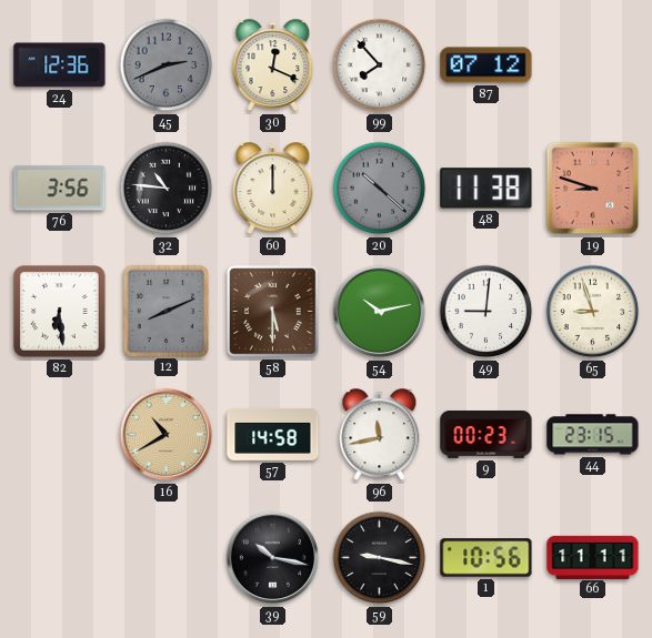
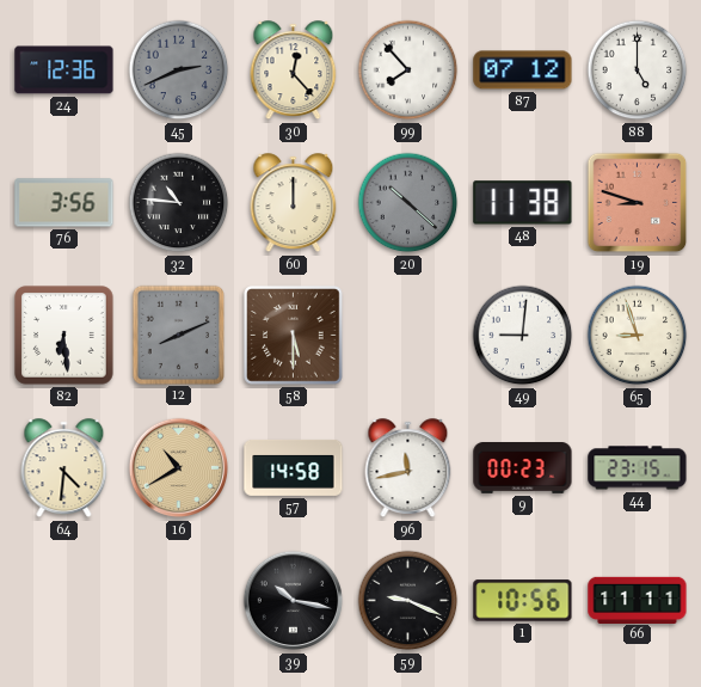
30: 12:19 -> 12:23 (294, 70)
88: none -> 5:00 (638, 70)
54: 10:13 -> none (380, 312)
64: none -> 4:31 (64, 468)
59: 9:17 -> 9:19 (408, 601)
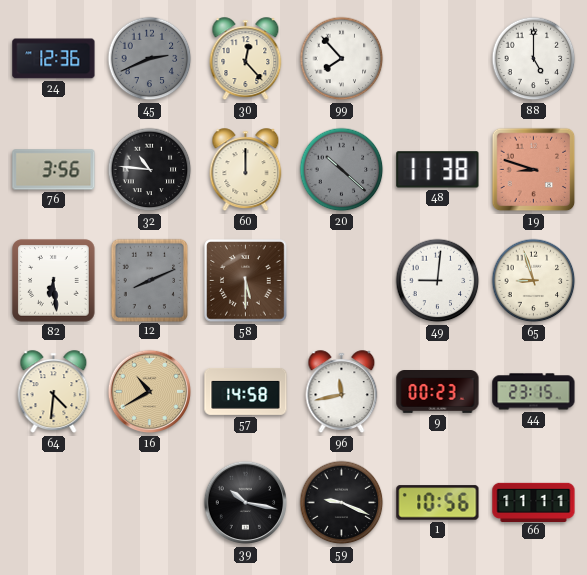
87: 07:12 -> none (523, 70)
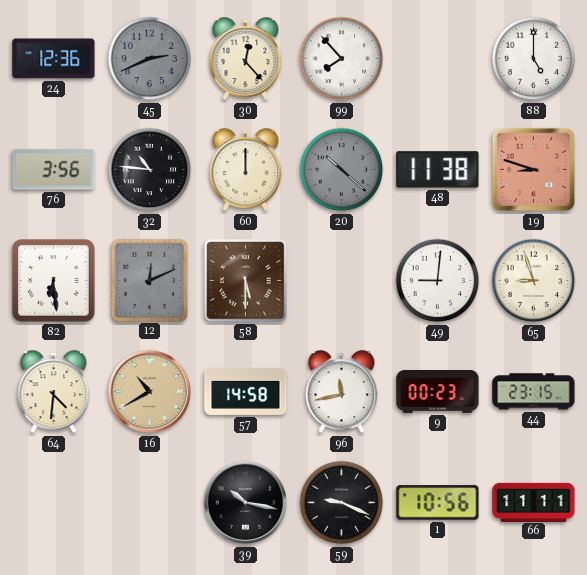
12: 8:11 -> 12:11 (149, 280)
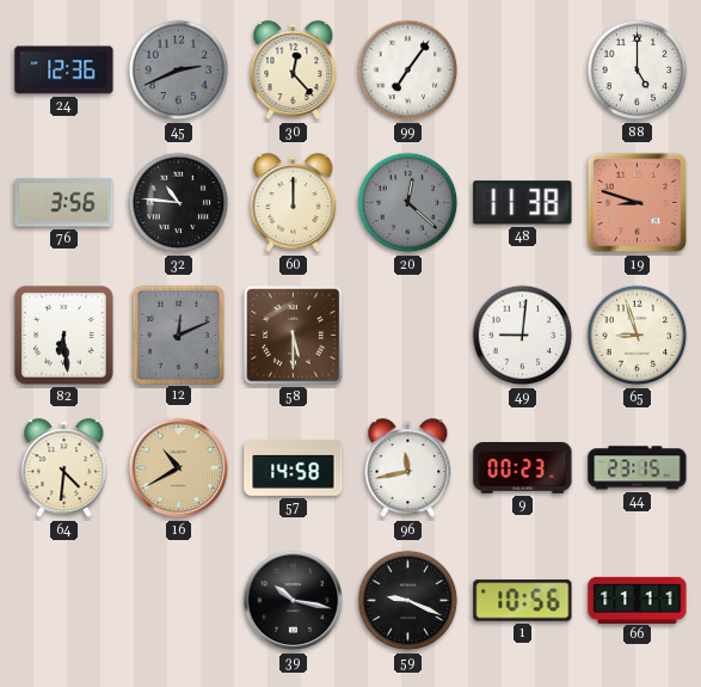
99: 7:53 -> 7:06 (408, 70)
20: 10:22 -> 12:22 (408, 203)
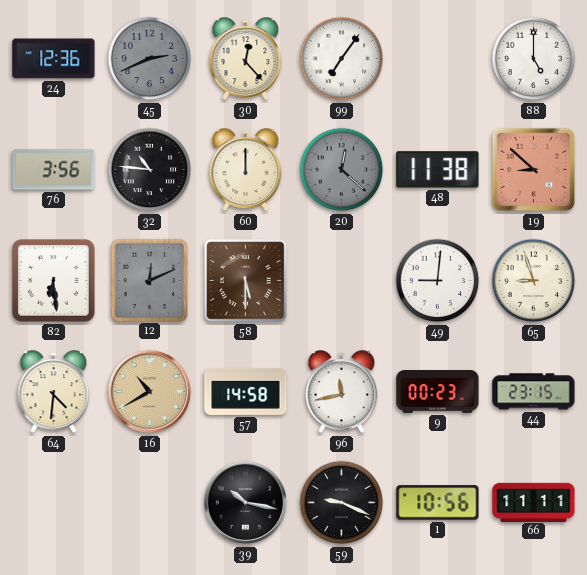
19: 8:48 -> 8:52 (534, 170)
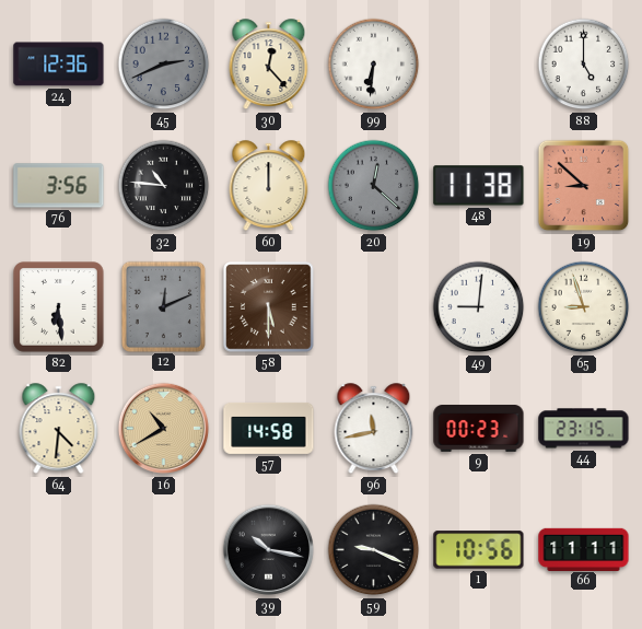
99: 7:06 -> 6:31 (374, 65)
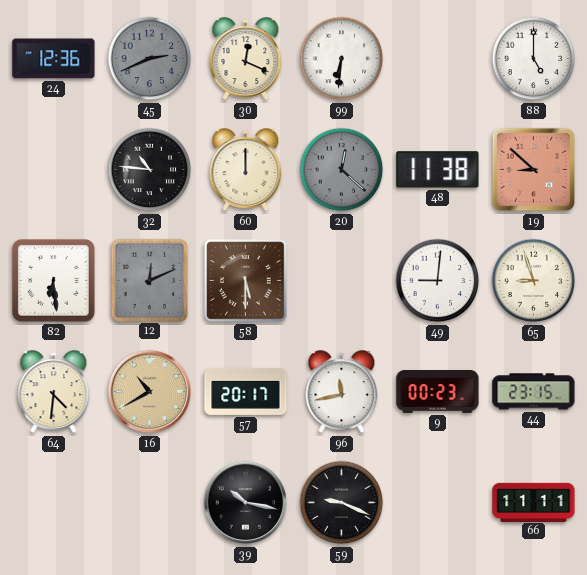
30: 12:23 -> 12:19 (246, 59)
76: 3:56 -> none (59, 186)
57: 14:58 -> 20:17 (246, 391)
1: 10:56 -> none (479, 550)
